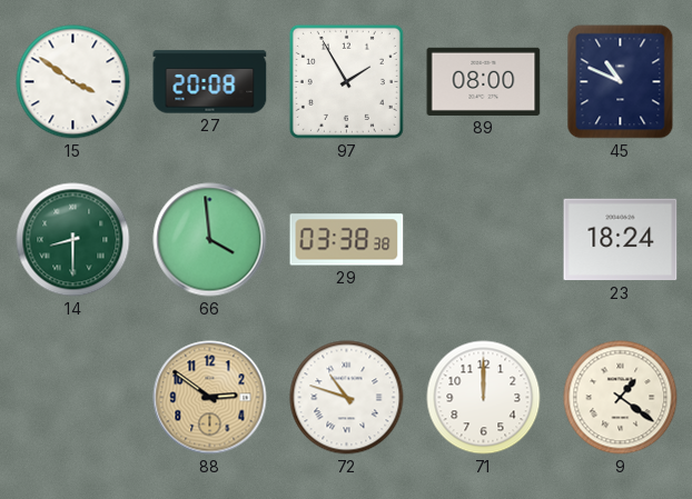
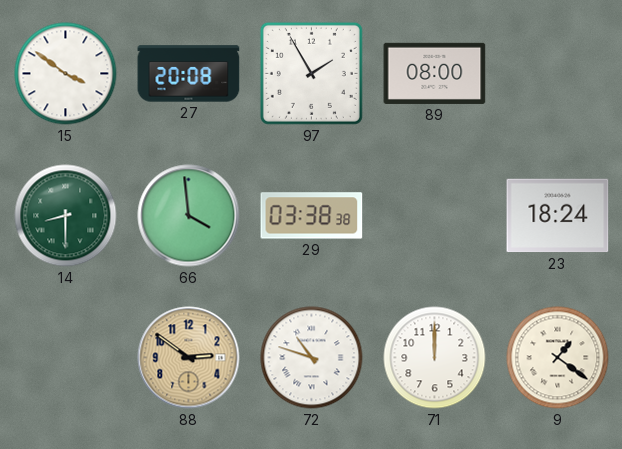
45: 10:49 -> none (621, 82)
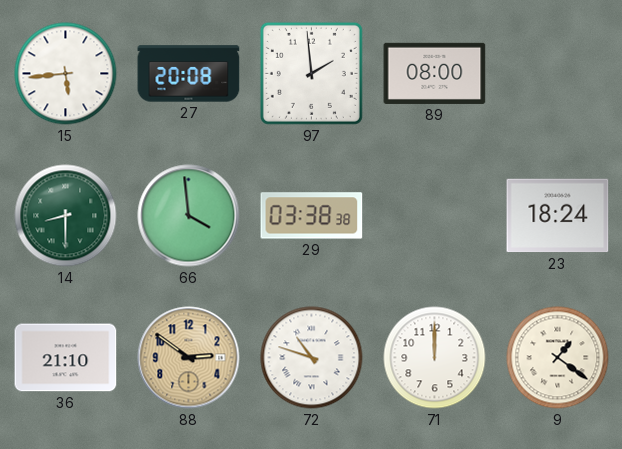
15: 3:51 -> 5:44 (66, 74)
97: 1:55 -> 1:59 (311, 73)
36: none -> 21:10 (66, 358)
